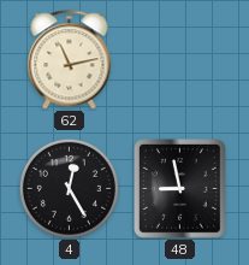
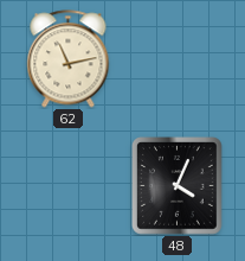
4: 12:25 -> none (69, 188)
48: 8:58 -> 4:04 (178, 186)
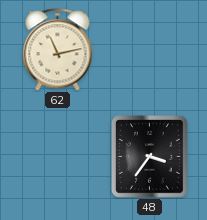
48: 4:04 -> 3:36 (150, 157)
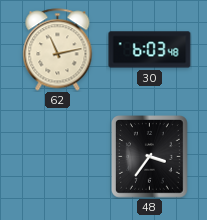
30: none -> 6:03 (150, 50)
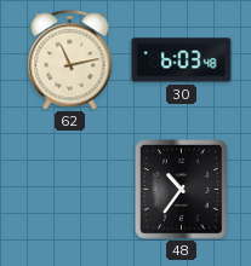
48: 3:36 -> 10:36 (182, 190)
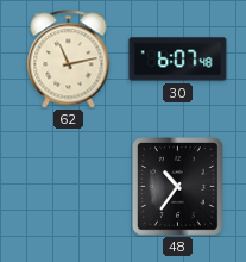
30: 6:03 -> 6:07 (178, 60)
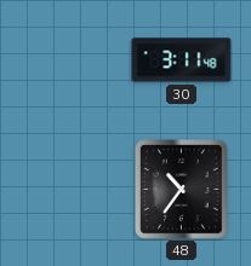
62: 11:13 -> none (69, 60)
30: 6:07 -> 3:11 (182, 60)
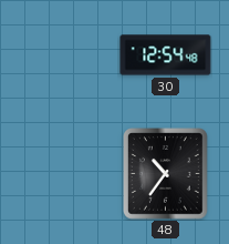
30: 3:11 -> 12:54 (166, 55)
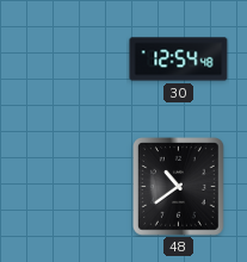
48: 10:36 -> 10:39 (179, 187)
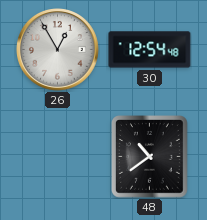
26: none -> 12:55 (58, 50)
